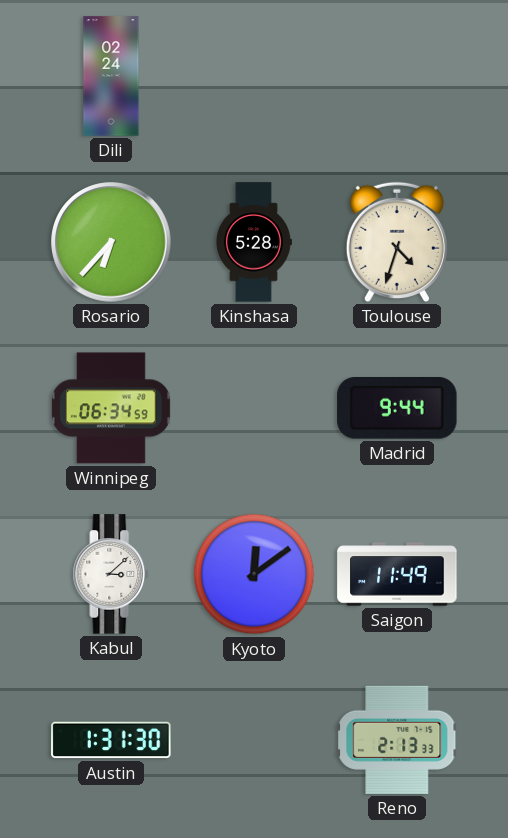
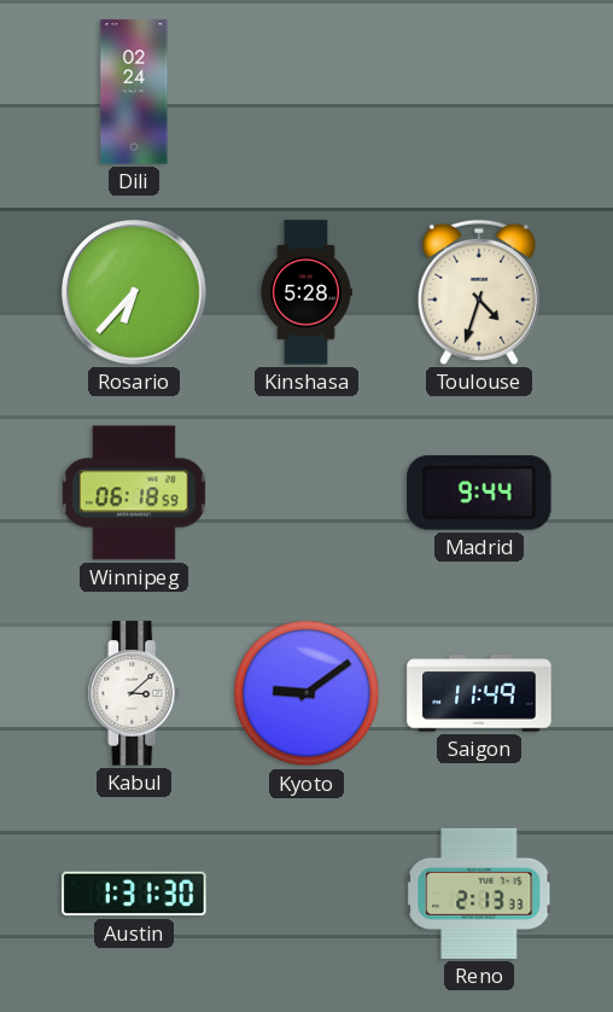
Winnipeg: 06:34 -> 06:18 (134, 493)
Kyoto: 12:09 -> 9:09 (306, 693)
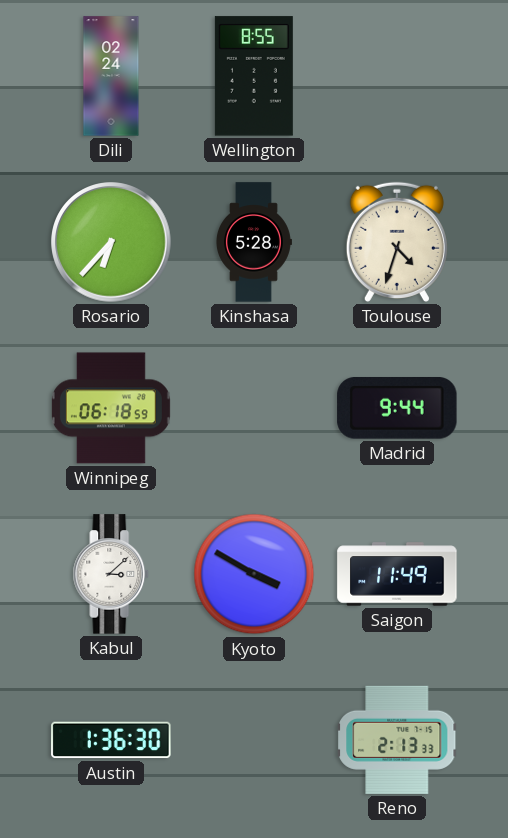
Wellington: none -> 8:55 (254, 76)
Kyoto: 9:09 -> 3:50 (254, 574)
Austin: 1:31 -> 1:36 (111, 740)
